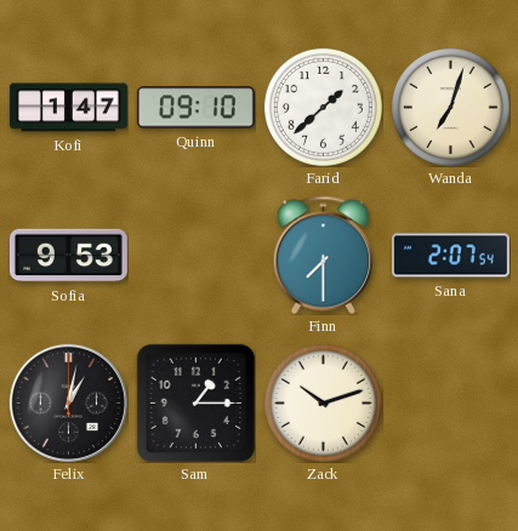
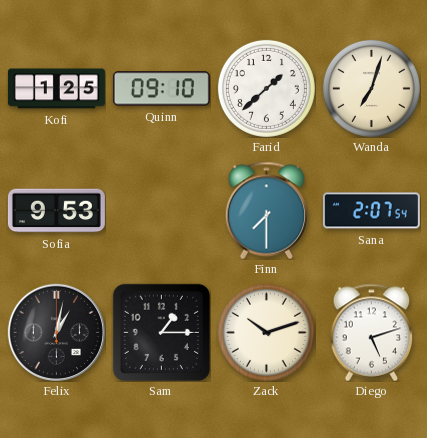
Kofi: 1:47 -> 1:25 (56, 89)
Diego: none -> 5:12 (372, 332)
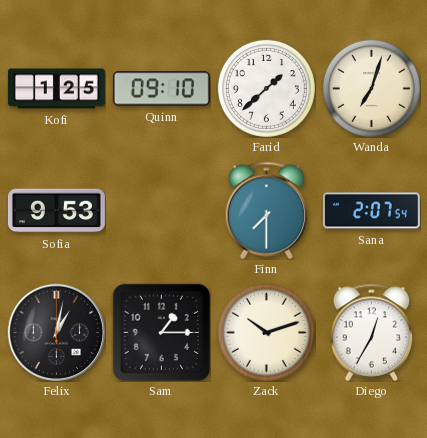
Diego: 5:12 -> 12:35 (372, 332)
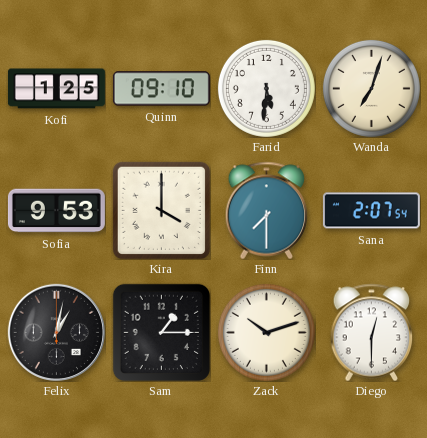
Farid: 1:38 -> 5:31 (266, 88)
Kira: none -> 4:00 (161, 210)
Diego: 12:35 -> 12:30 (372, 332)
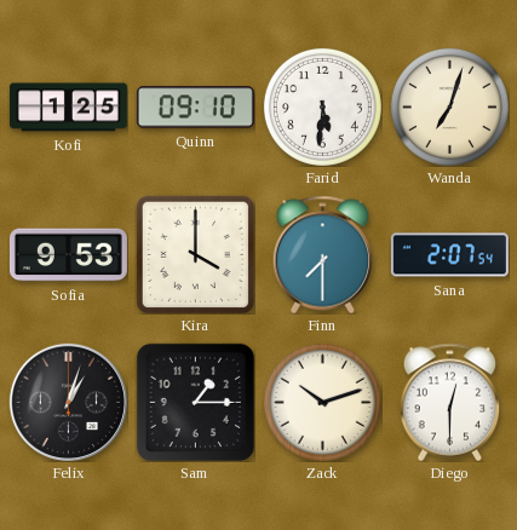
Felix: 1:02 -> 1:03 (68, 402)
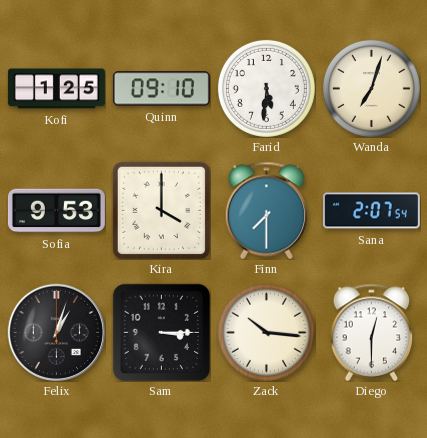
Sam: 1:15 -> 3:15 (161, 332)
Zack: 10:12 -> 10:16 (266, 332)
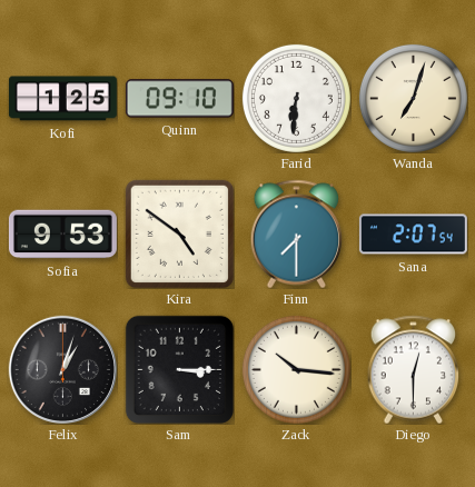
Farid: 5:31 -> 6:31 (296, 98)
Kira: 4:00 -> 4:51 (179, 233)
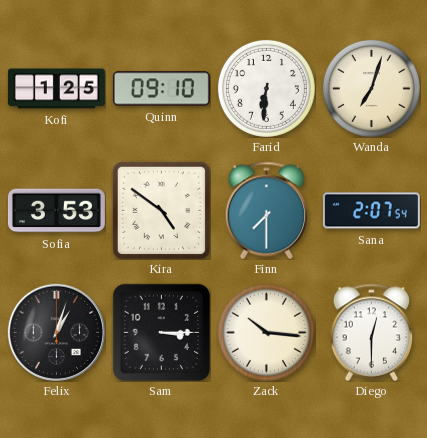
Sofia: 9:53 -> 3:53 (56, 211)
